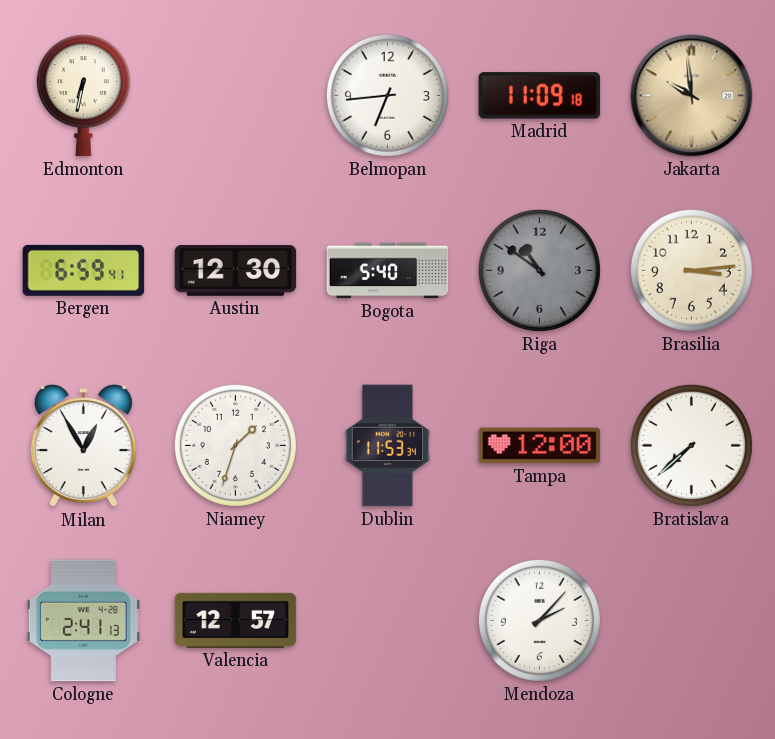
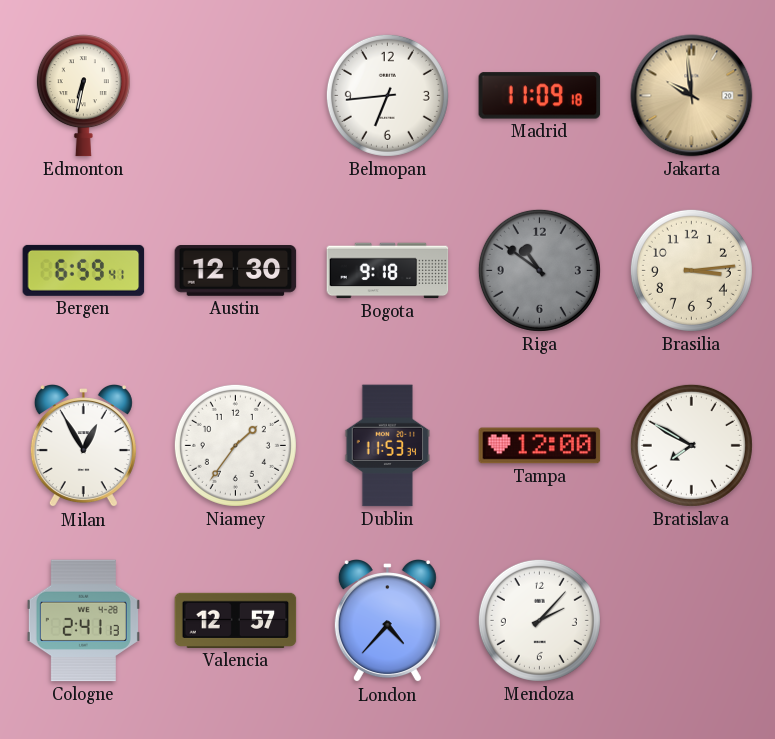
Bogota: 5:40 -> 9:18 (388, 271)
Niamey: 1:33 -> 1:36 (235, 445)
Bratislava: 7:38 -> 7:50 (691, 445)
London: none -> 4:37 (387, 622)
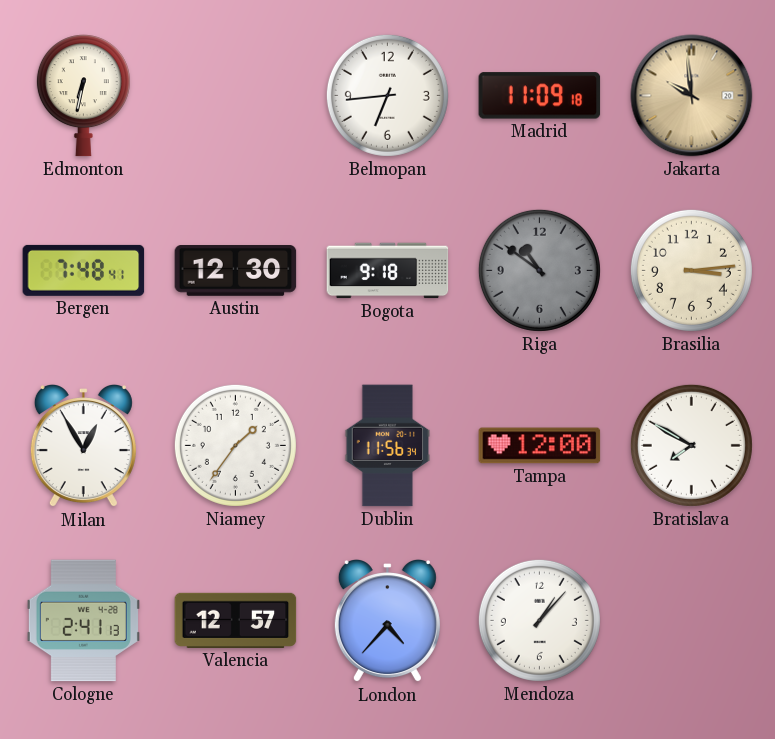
Bergen: 6:59 -> 7:48 (84, 270)
Dublin: 11:53 -> 11:56 (388, 446)
Mendoza: 2:07 -> 1:07 (539, 620)
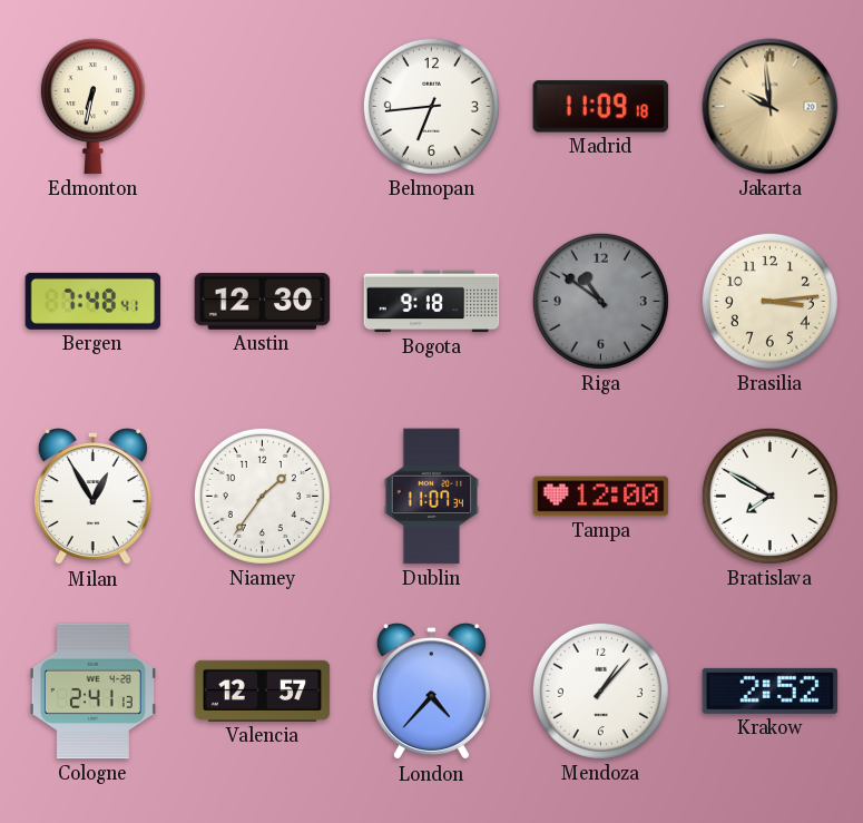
Dublin: 11:56 -> 11:07 (432, 497)
Krakow: none -> 2:52 (771, 690)
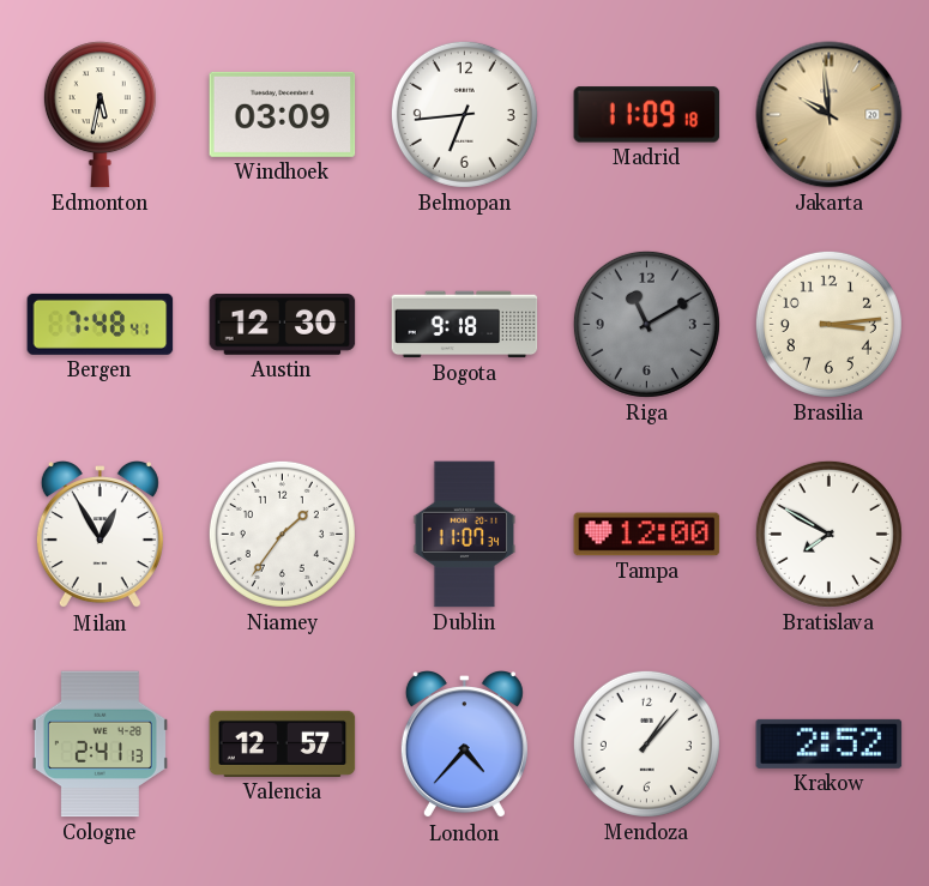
Edmonton: 6:32 -> 5:32 (99, 115)
Windhoek: none -> 03:09 (283, 114)
Riga: 10:51 -> 11:10 (646, 324)
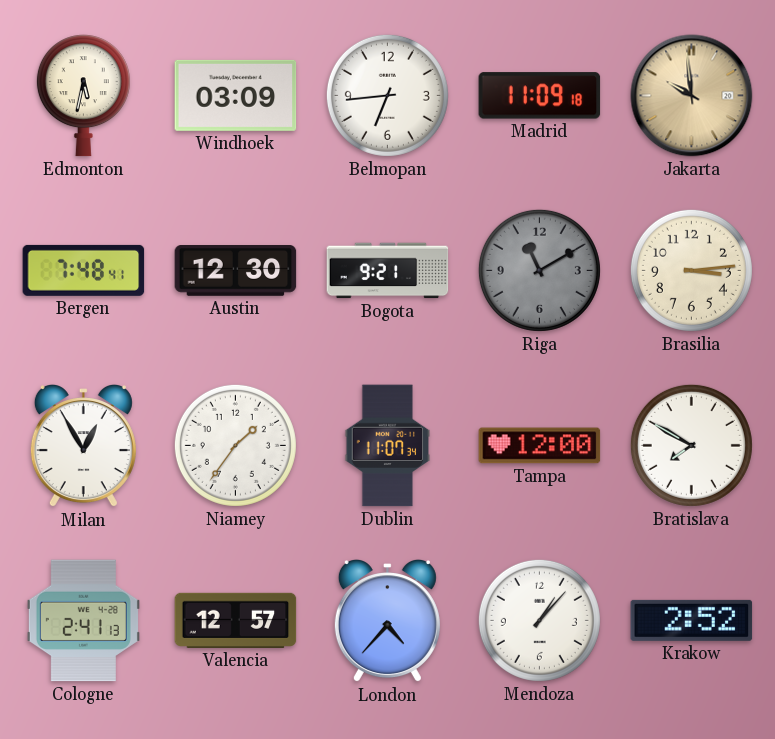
Bogota: 9:18 -> 9:21 (388, 271)
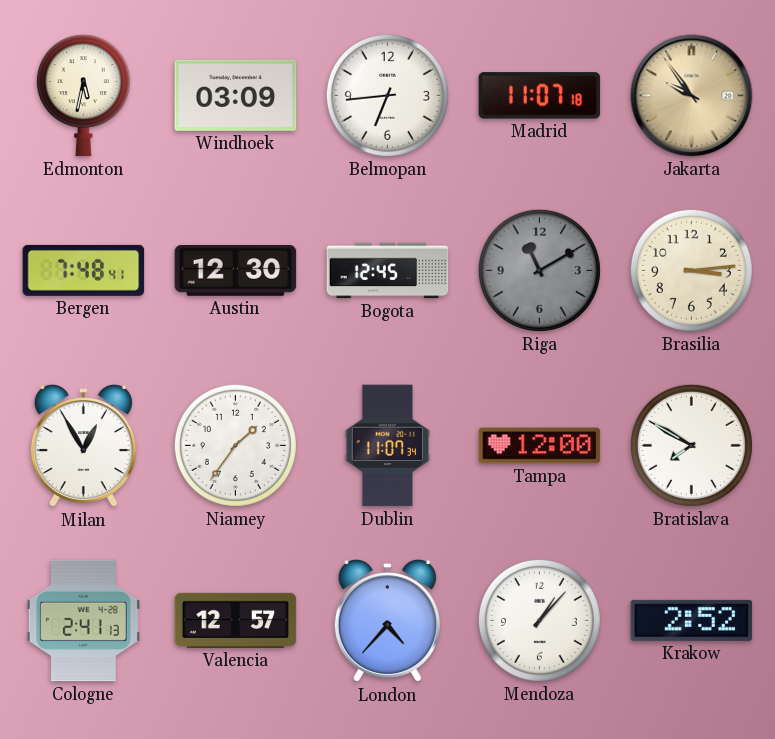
Madrid: 11:09 -> 11:07 (540, 96)
Jakarta: 9:59 -> 9:54 (692, 96)
Bogota: 9:21 -> 12:45 (388, 271)
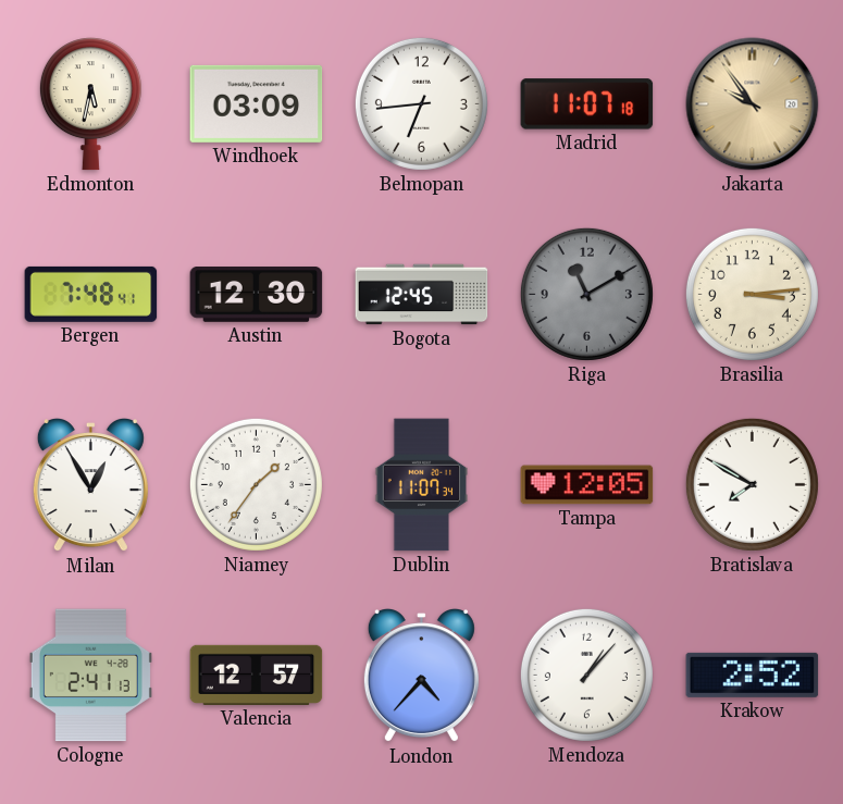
Tampa: 12:00 -> 12:05 (587, 485)
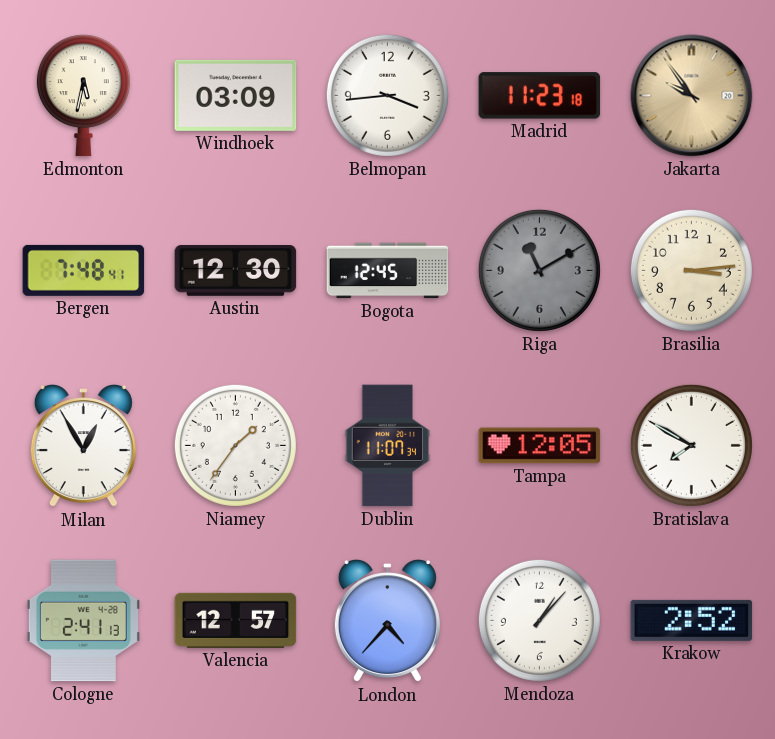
Belmopan: 6:44 -> 3:44 (387, 95)
Madrid: 11:07 -> 11:23 (540, 96)
